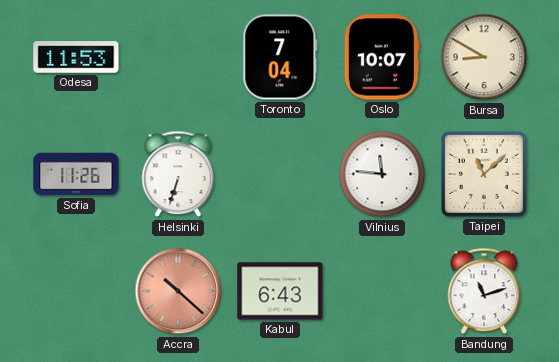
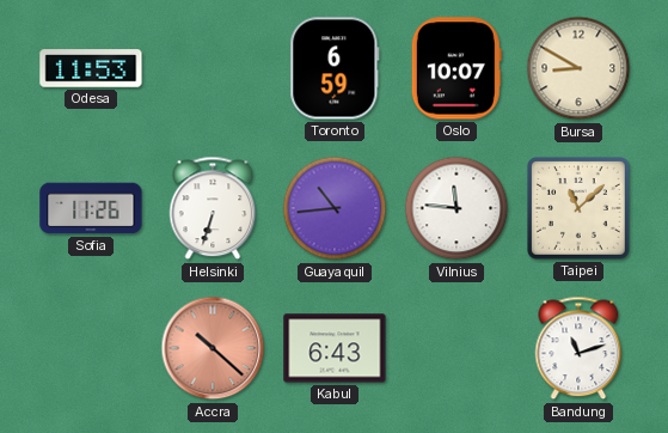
Toronto: 7:04 -> 6:59 (335, 68)
Guayaquil: none -> 10:44 (335, 208)
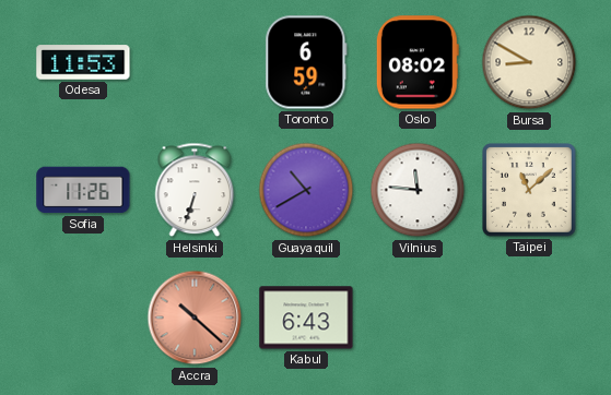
Oslo: 10:07 -> 08:02 (418, 62)
Guayaquil: 10:44 -> 10:40 (306, 190)
Bandung: 11:12 -> none (578, 348)
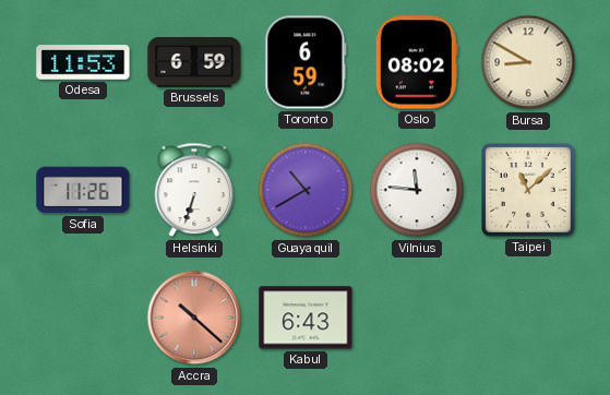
Brussels: none -> 6:59 (194, 63)
